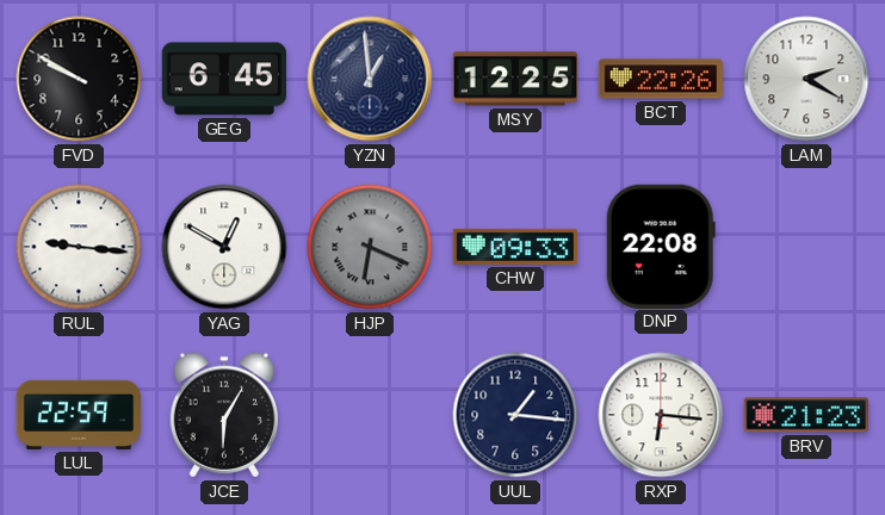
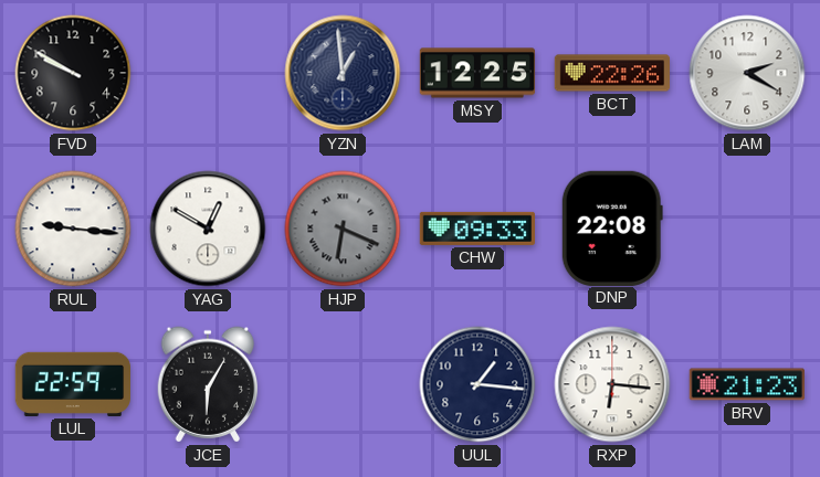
GEG: 6:45 -> none (224, 79)
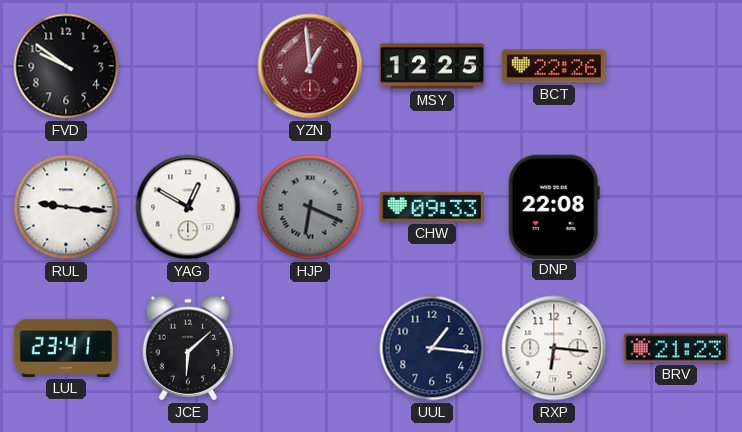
FVD: 9:50 -> 9:51 (66, 66)
YZN dial: navy -> burgundy (310, 66)
LAM: 2:20 -> none (747, 73)
LUL: 22:59 -> 23:41 (65, 348)
JCE: 6:05 -> 6:08 (188, 348)
